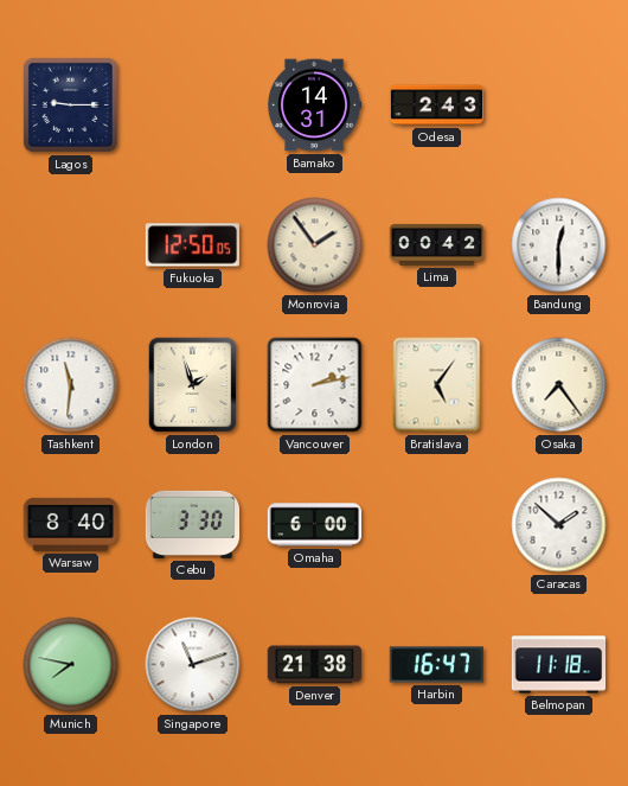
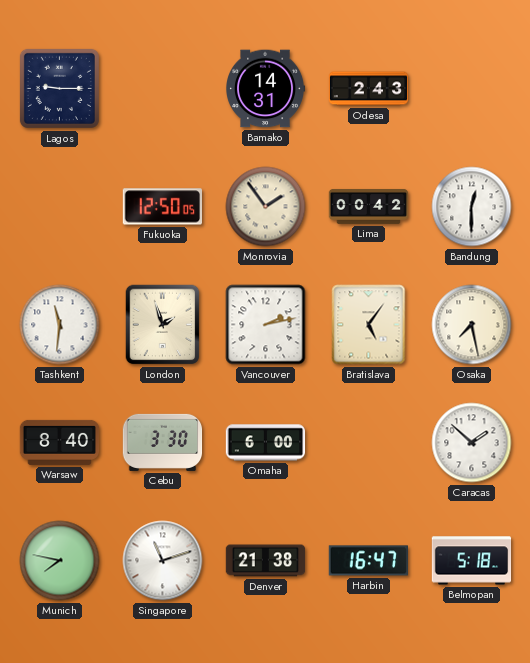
Osaka: 7:24 -> 7:28 (472, 325)
Belmopan: 11:18 -> 5:18 (472, 561)
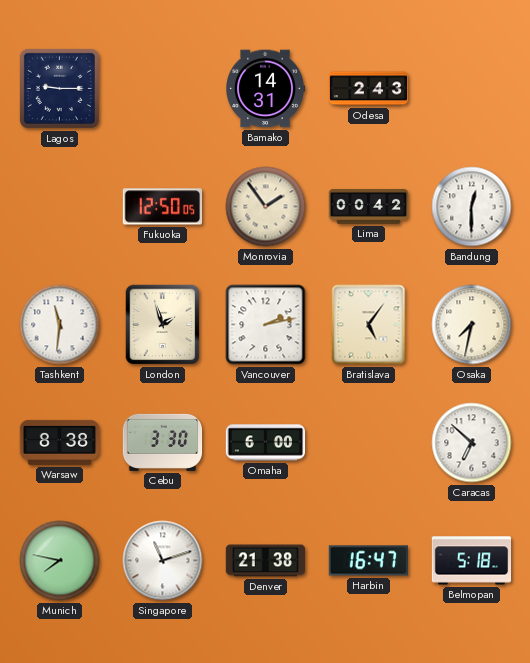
Osaka: 7:28 -> 7:32 (472, 325)
Warsaw: 8:40 -> 8:38 (60, 442)
Caracas: 1:52 -> 6:52 (472, 443)
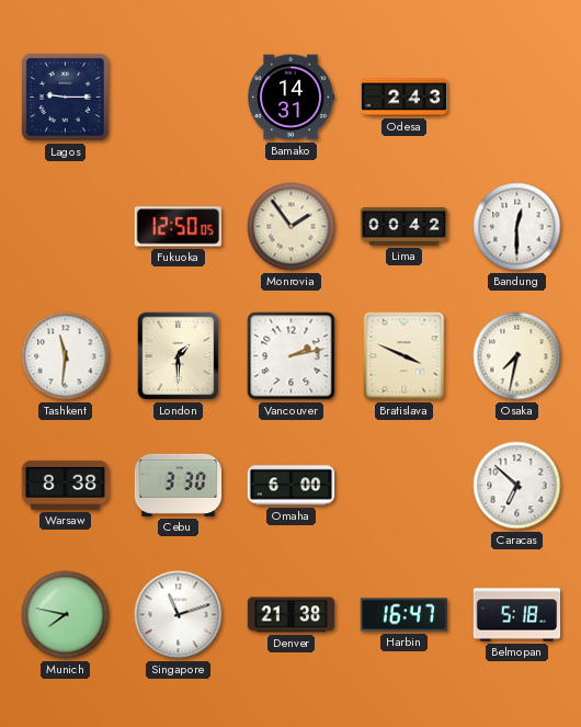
London: 1:57 -> 1:30 (179, 356)
Bratislava: 5:06 -> 3:49 (405, 356)
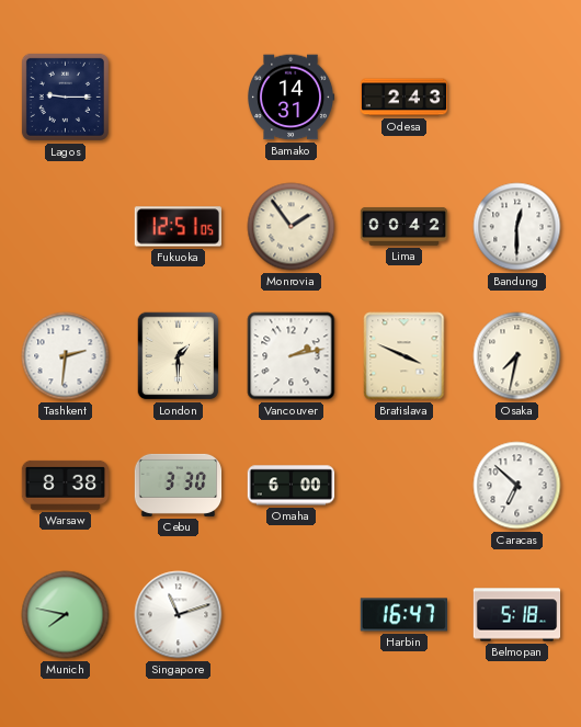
Fukuoka: 12:50 -> 12:51 (178, 227)
Tashkent: 11:31 -> 2:31 (66, 356)
Denver: 21:38 -> none (292, 615)
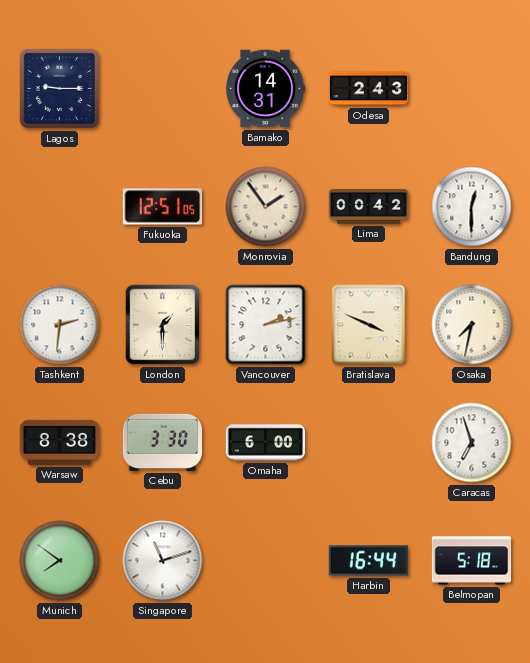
Caracas: 6:52 -> 6:57 (472, 443)
Munich: 7:47 -> 7:51 (60, 561)
Harbin: 16:47 -> 16:44 (368, 561)
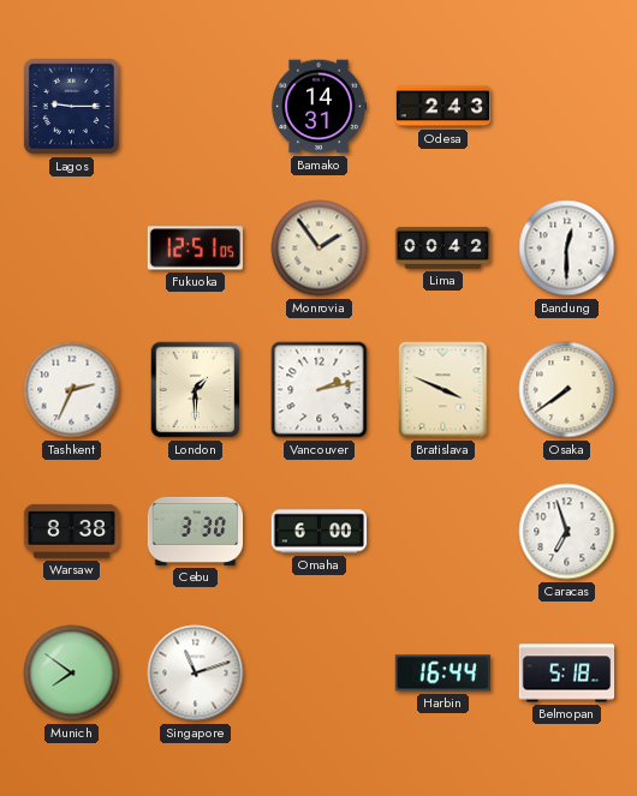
Tashkent: 2:31 -> 2:34 (72, 390)
Osaka: 7:32 -> 7:39 (567, 390)
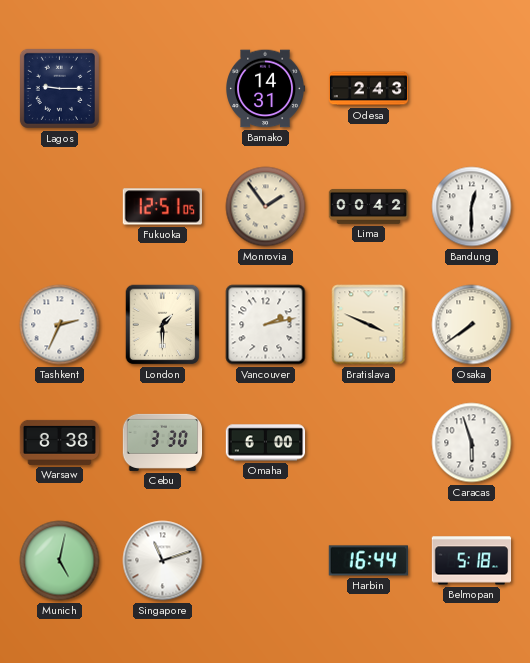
Caracas: 6:57 -> 5:57 (472, 443)
Munich: 7:51 -> 5:02 (60, 561)
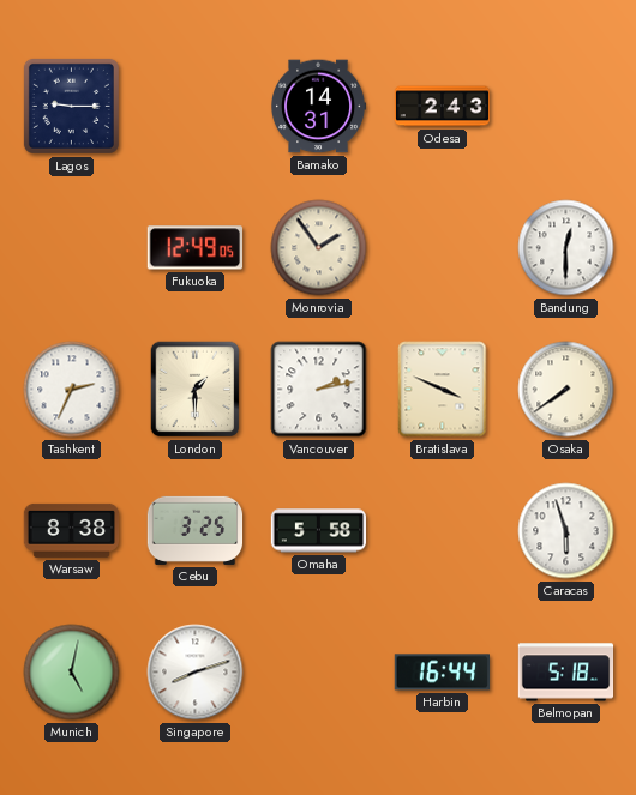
Fukuoka: 12:51 -> 12:49 (194, 248)
Lima: 00:42 -> none (369, 206)
Cebu: 3:30 -> 3:25 (196, 530)
Omaha: 6:00 -> 5:58 (319, 531)
Singapore: 11:12 -> 8:12 (196, 673)
